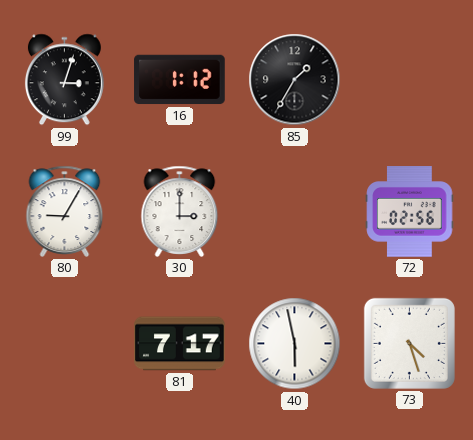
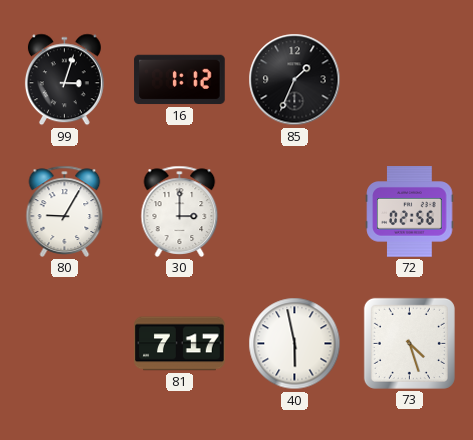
85: 1:35 -> 1:34 (295, 80)
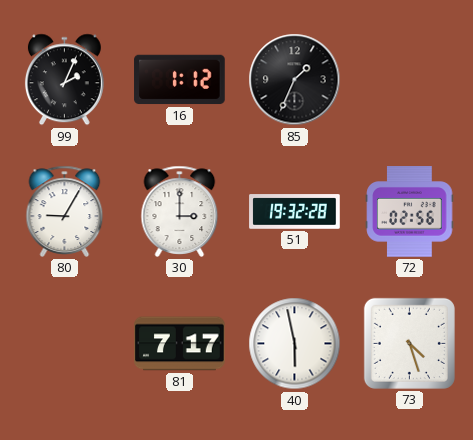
99: 3:03 -> 2:04 (64, 80)
51: none -> 19:32 (295, 212)
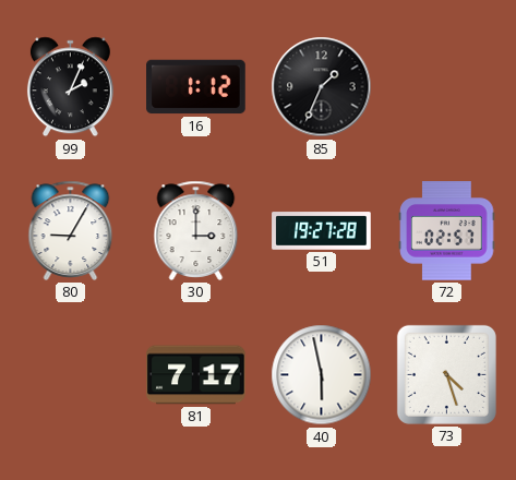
51: 19:32 -> 19:27 (322, 231)
72: 02:56 -> 02:57 (447, 231)
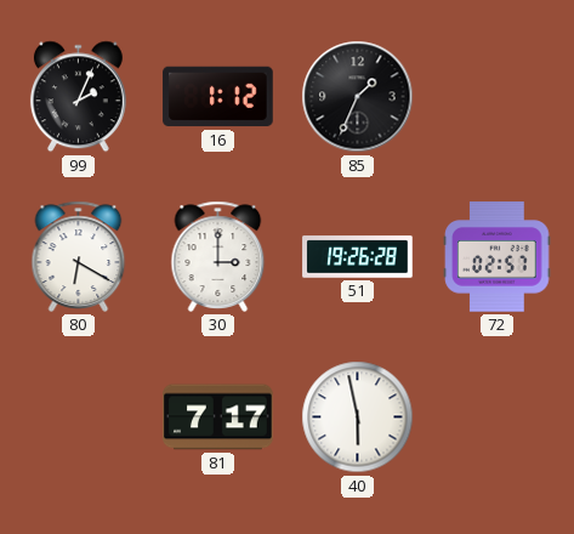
80: 9:05 -> 6:20 (79, 256)
51: 19:27 -> 19:26 (358, 257)
73: 4:27 -> none (446, 374)
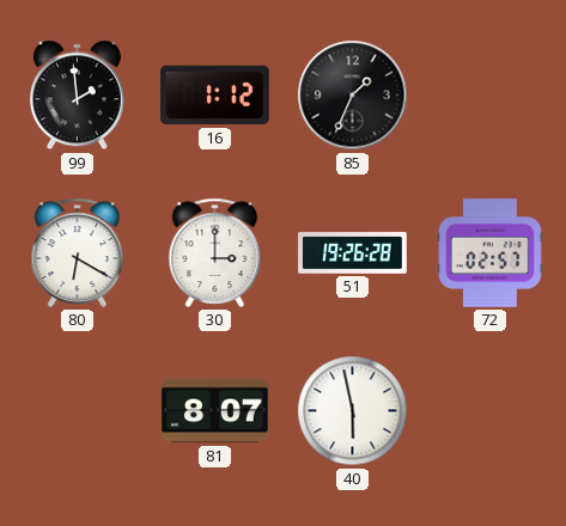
99: 2:04 -> 1:59 (77, 96)
81: 7:17 -> 8:07 (215, 411)
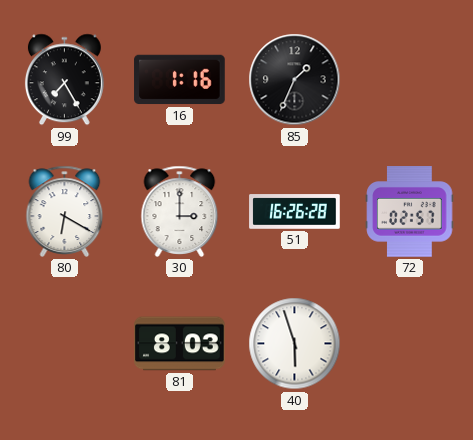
99: 1:59 -> 7:25 (64, 80)
16: 1:12 -> 1:16 (180, 80)
51: 19:26 -> 16:26 (295, 212)
81: 8:07 -> 8:03 (180, 344)
40: 5:58 -> 5:57 (295, 344)
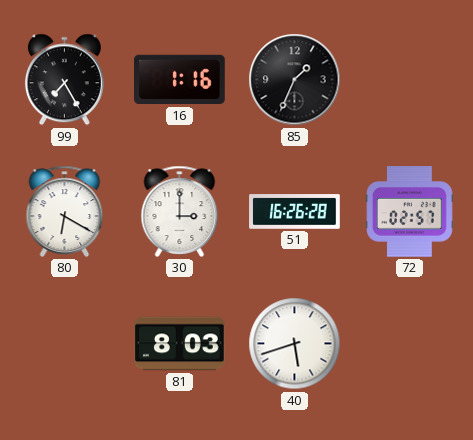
40: 5:57 -> 5:42 (295, 344)
